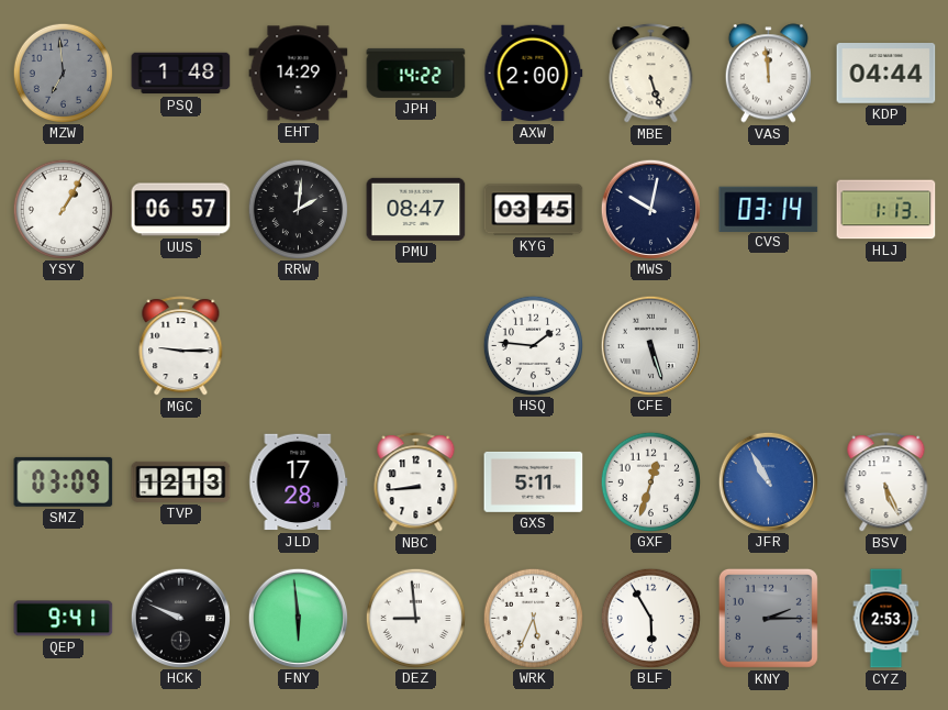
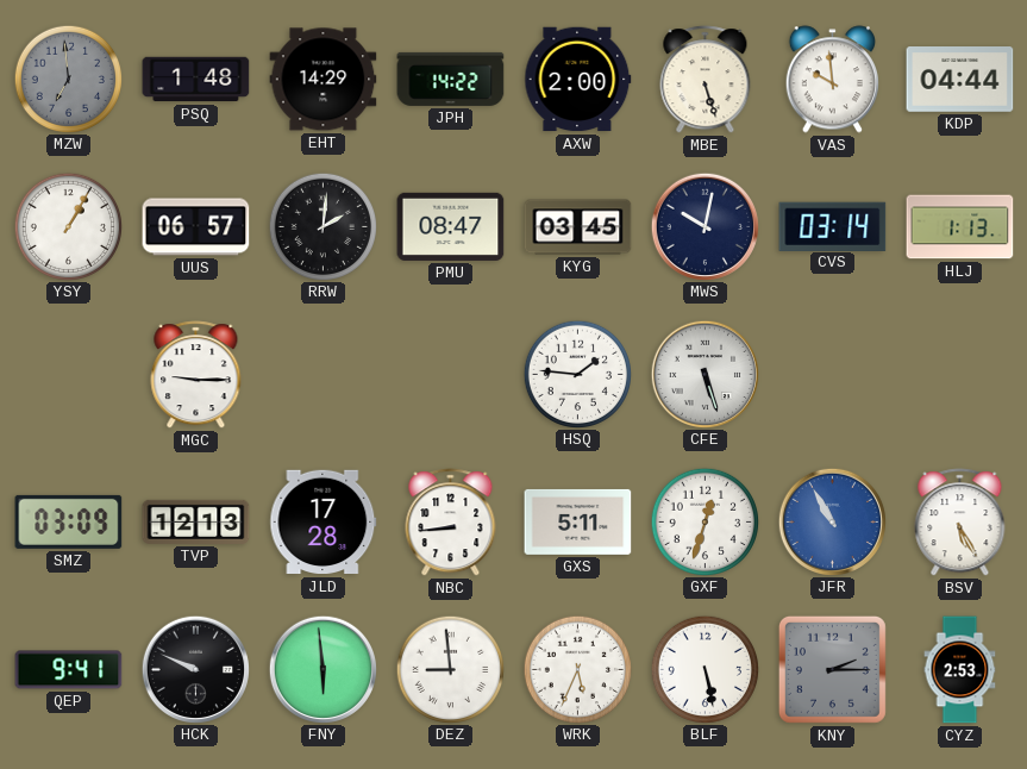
VAS: 11:59 -> 9:59 (832, 80)
BSV: 5:26 -> 5:25 (960, 523)
BLF: 5:55 -> 5:28 (705, 669)
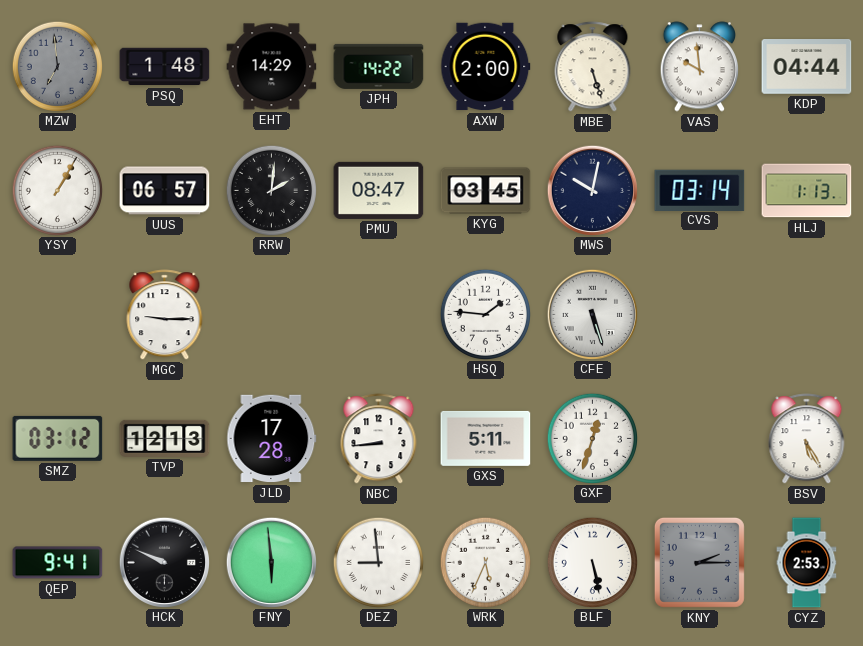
SMZ: 03:09 -> 03:12 (58, 438)
JFR: 10:55 -> none (832, 521)
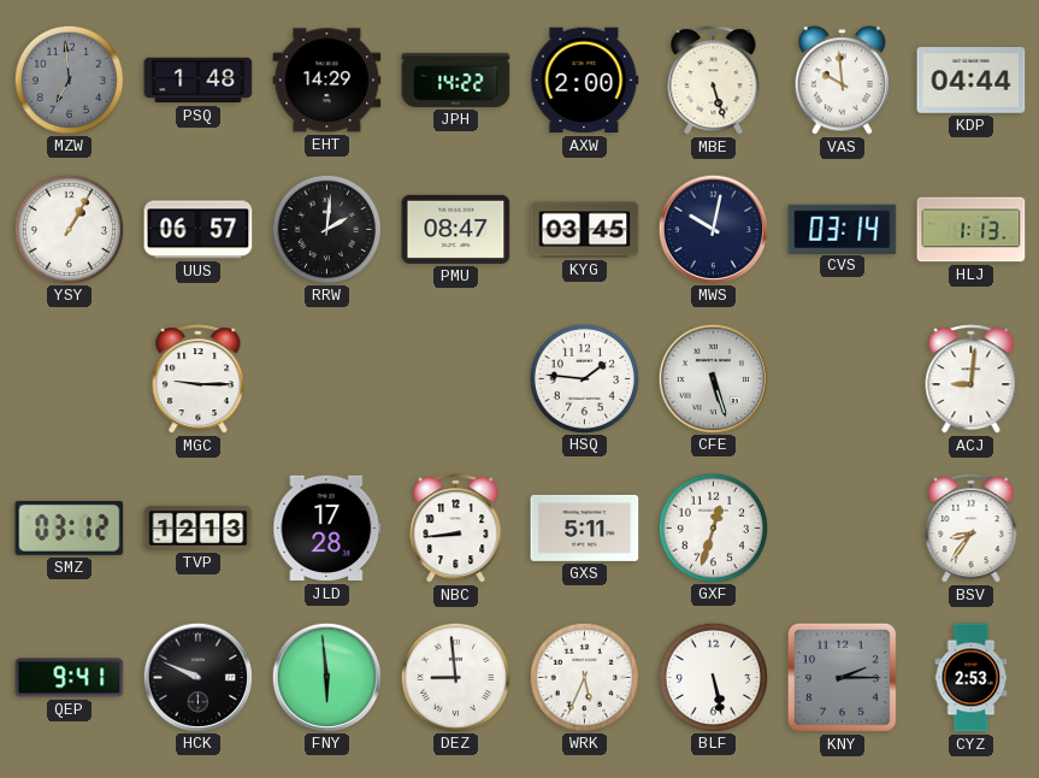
ACJ: none -> 9:01 (972, 379)
BSV: 5:25 -> 8:36 (972, 529)
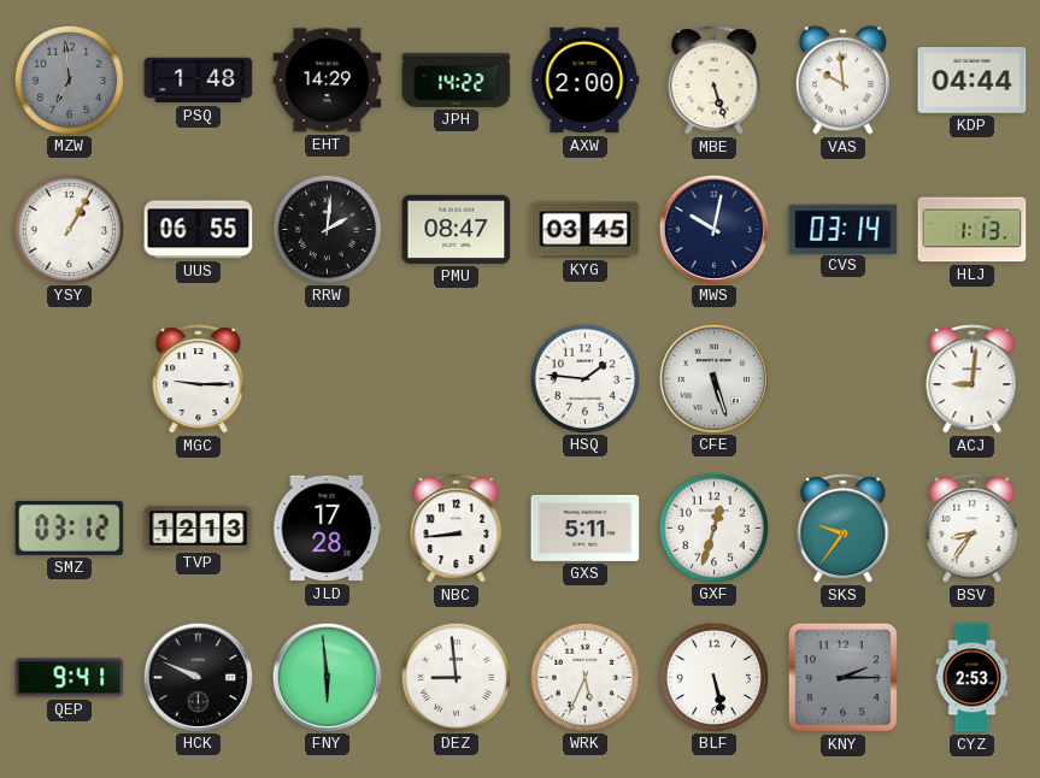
UUS: 06:57 -> 06:55 (199, 230)
SKS: none -> 9:36 (844, 529)
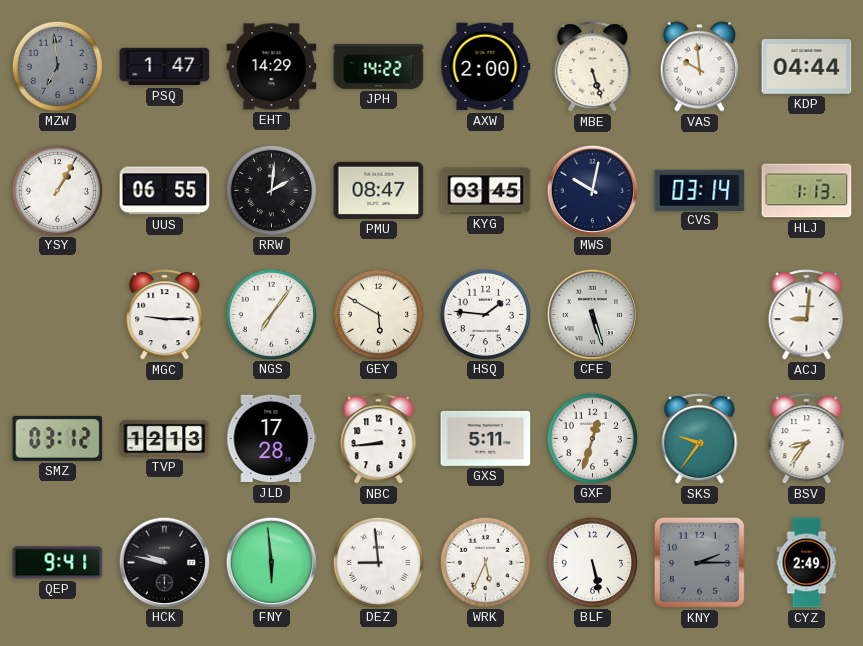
PSQ: 1:48 -> 1:47 (165, 67)
NGS: none -> 7:06 (271, 314)
GEY: none -> 5:50 (378, 314)
HCK: 9:49 -> 9:47 (164, 562)
CYZ: 2:53 -> 2:49 (807, 563)
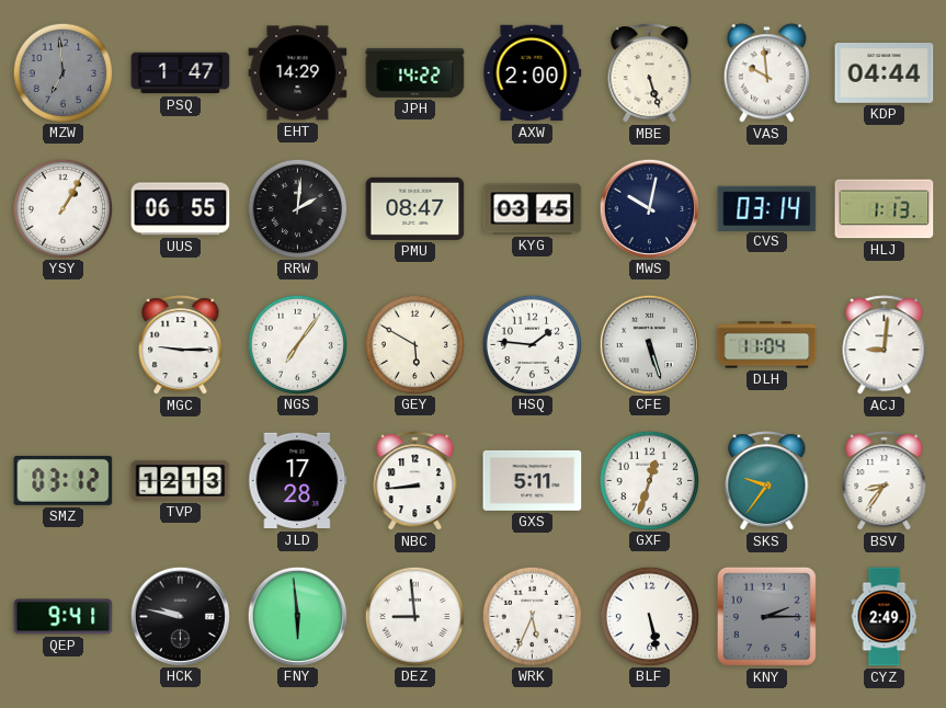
DLH: none -> 11:04 (767, 345)
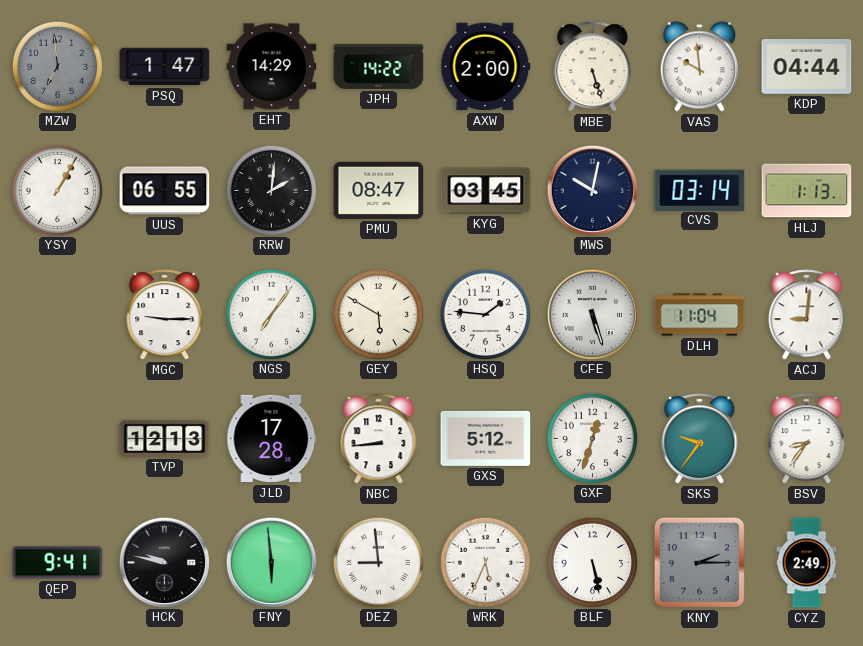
SMZ: 03:12 -> none (64, 480)
GXS: 5:11 -> 5:12 (486, 438)
